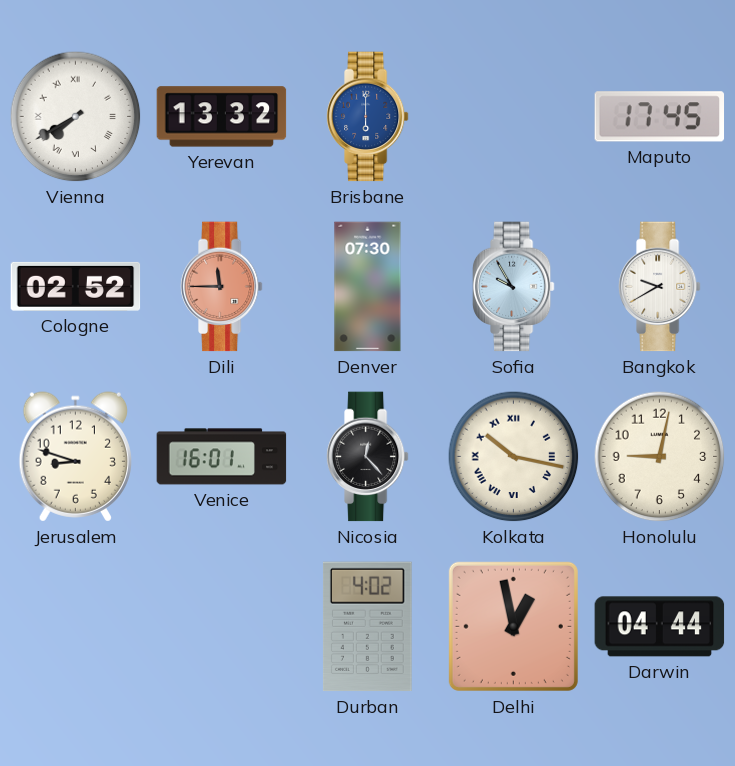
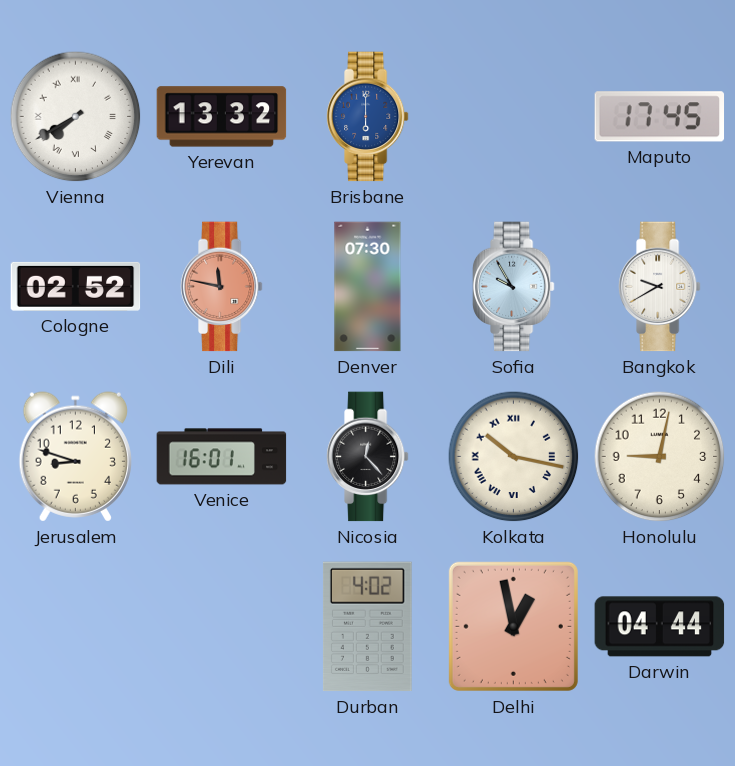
Dili: 11:45 -> 11:47 (221, 287)
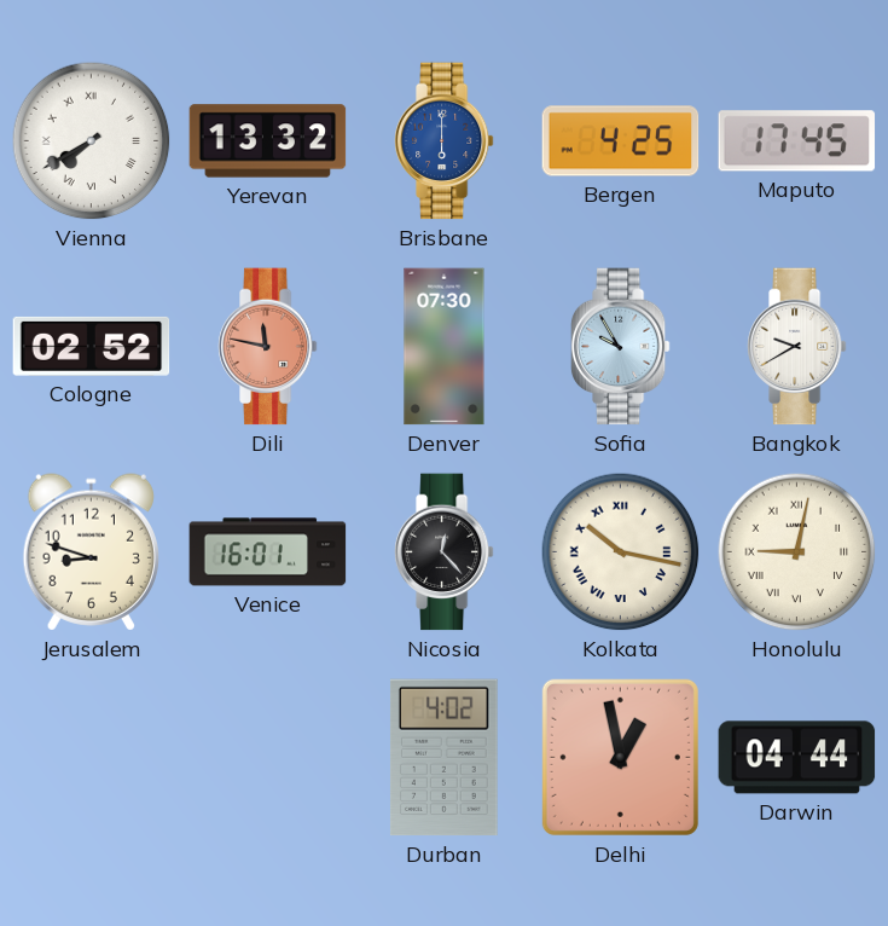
Bergen: none -> 4:25 (621, 141)
Honolulu numerals: Arabic -> Roman (797, 552)
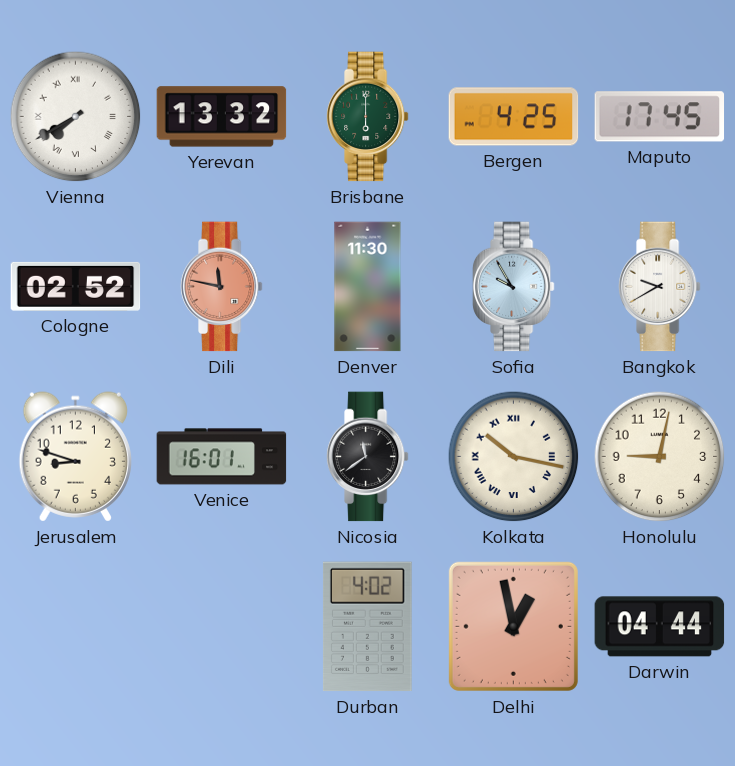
Brisbane dial: blue -> green (367, 117)
Denver: 07:30 -> 11:30 (368, 287)
Nicosia: 12:23 -> 11:39 (367, 457)
Honolulu numerals: Roman -> Arabic (660, 457)
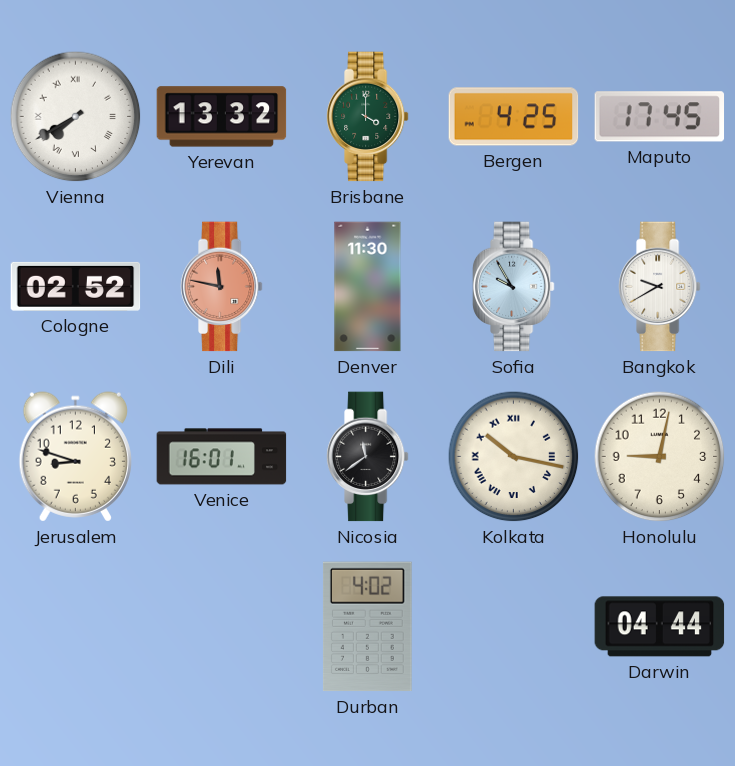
Brisbane: 6:00 -> 4:00 (367, 117)
Delhi: 12:58 -> none (513, 626)
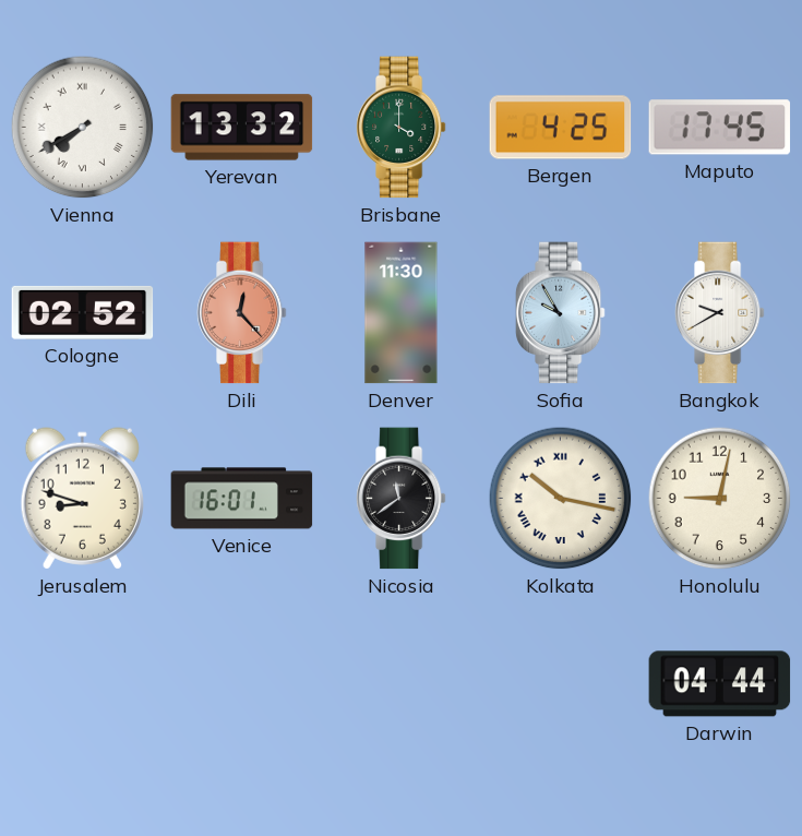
Dili: 11:47 -> 12:23 (241, 313)
Durban: 4:02 -> none (367, 627)
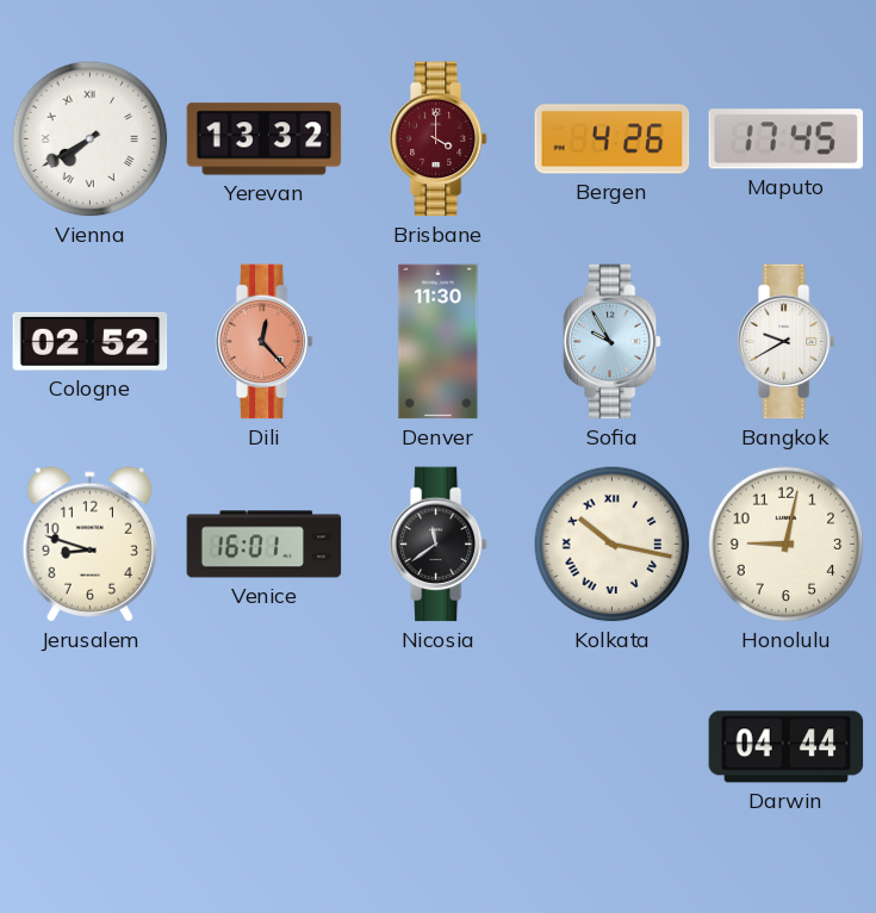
Brisbane dial: green -> burgundy (437, 139)
Bergen: 4:25 -> 4:26 (613, 139)
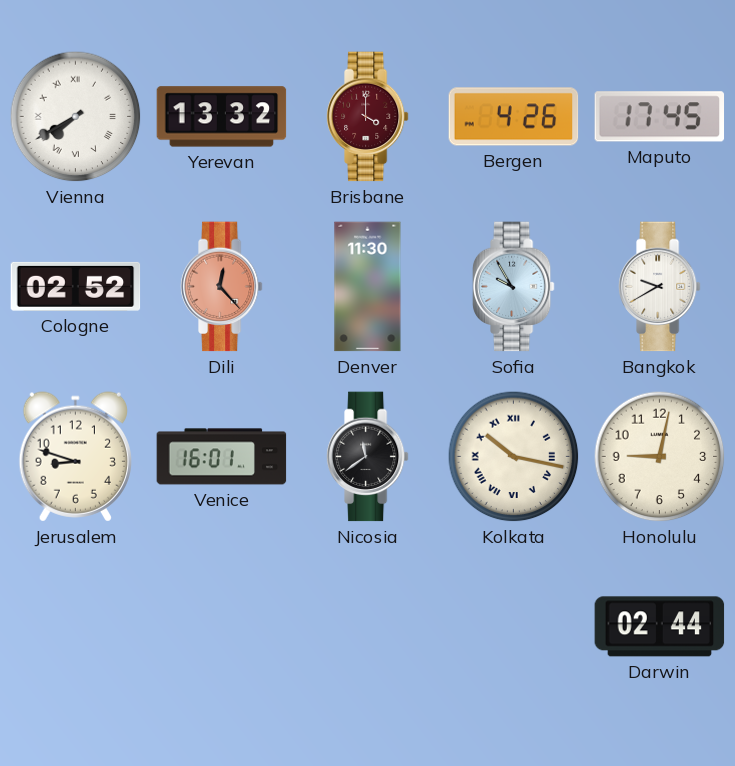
Darwin: 04:44 -> 02:44 (660, 627)
